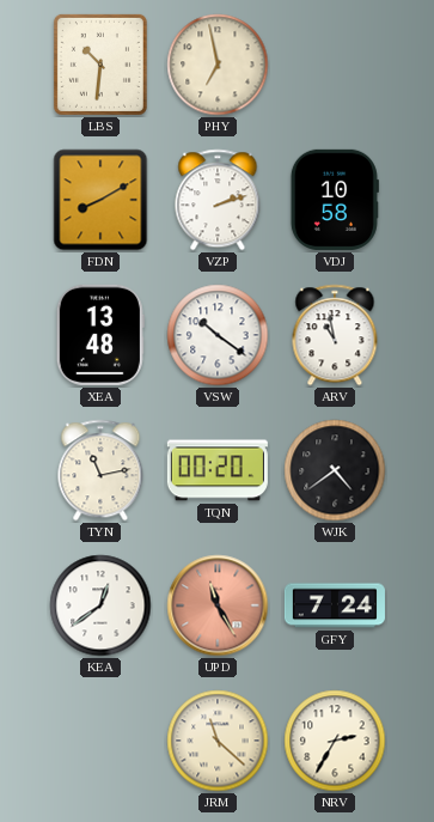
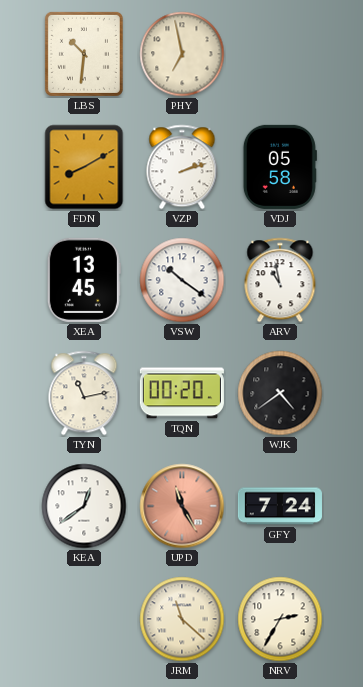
VDJ: 10:58 -> 05:58 (280, 167)
XEA: 13:48 -> 13:45 (84, 280)
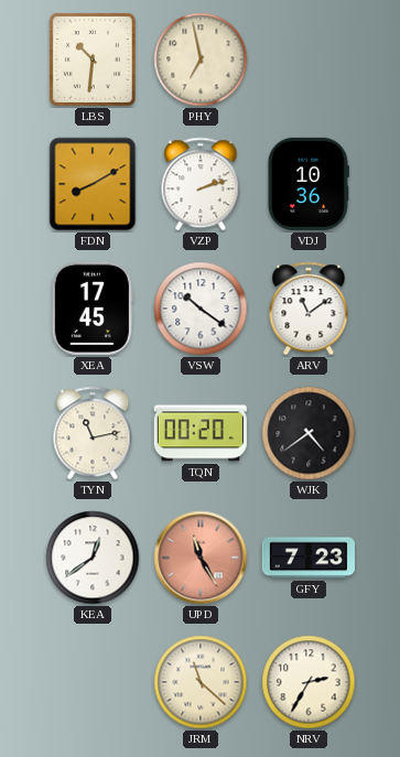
VDJ: 05:58 -> 10:36 (309, 184)
XEA: 13:45 -> 17:45 (93, 309)
ARV: 10:58 -> 11:09 (309, 309)
GFY: 7:24 -> 7:23 (309, 558)
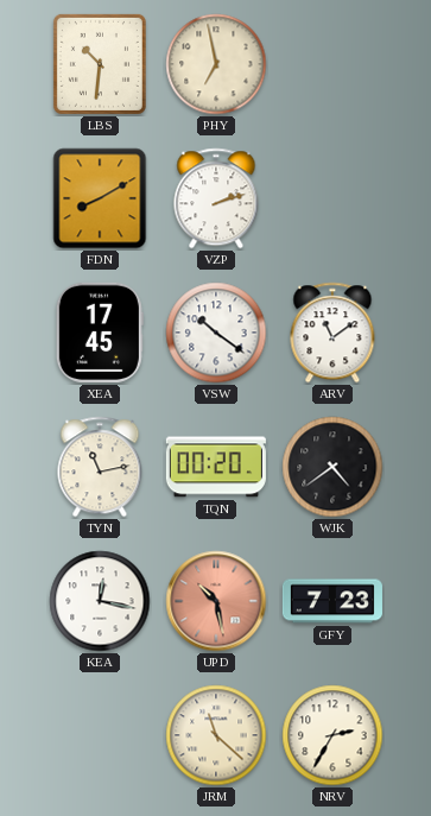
VDJ: 10:36 -> none (309, 184)
KEA: 12:39 -> 12:17 (100, 601)
UPD: 11:25 -> 10:28 (216, 601)
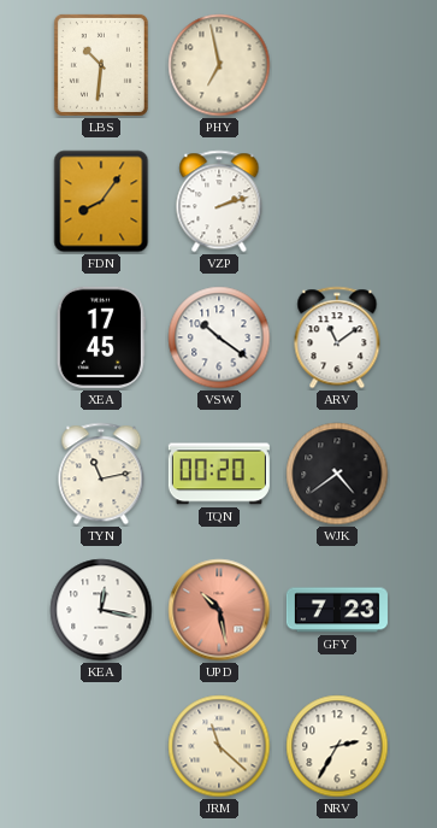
FDN: 8:10 -> 8:06 (101, 201)
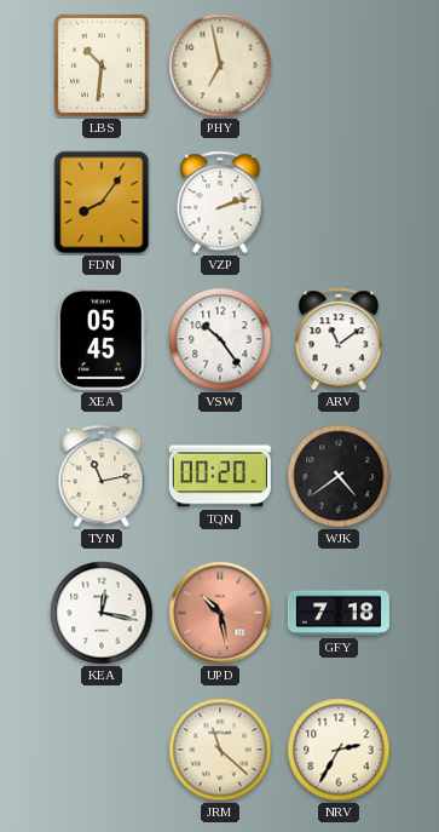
XEA: 17:45 -> 05:45 (102, 339)
VSW: 10:21 -> 10:24 (220, 339)
GFY: 7:23 -> 7:18 (339, 613)
